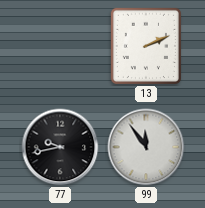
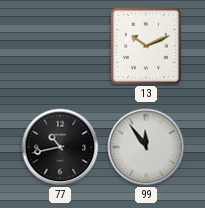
13: 2:11 -> 10:11 (146, 46)
77: 9:43 -> 10:43 (60, 147)
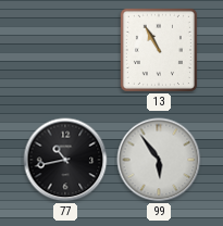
13: 10:11 -> 10:55 (159, 50)
99: 11:54 -> 5:54 (159, 160)
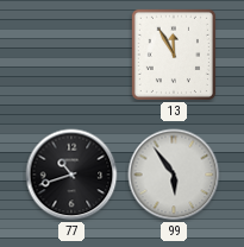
13: 10:55 -> 11:55 (174, 55)
77: 10:43 -> 10:42 (71, 175)
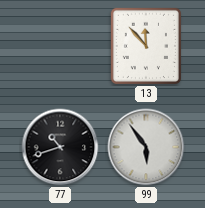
13: 11:55 -> 11:53 (146, 46)
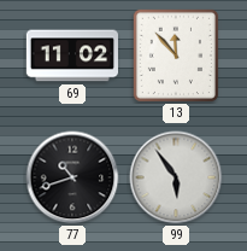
69: none -> 11:02 (71, 56)
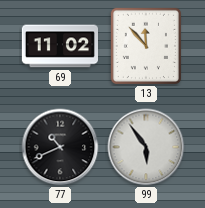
77: 10:42 -> 10:41 (60, 147)
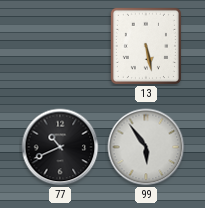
69: 11:02 -> none (59, 46)
13: 11:53 -> 5:28 (146, 46)
